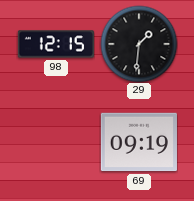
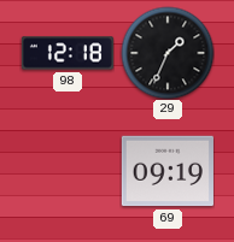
98: 12:15 -> 12:18 (68, 53)
29: 1:31 -> 1:34 (168, 53)
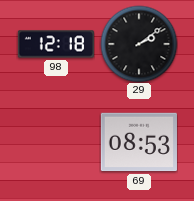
29: 1:34 -> 2:09 (139, 44)
69: 09:19 -> 08:53 (139, 142)
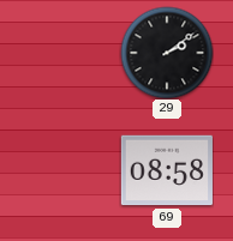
98: 12:18 -> none (56, 44)
69: 08:53 -> 08:58 (167, 170)
